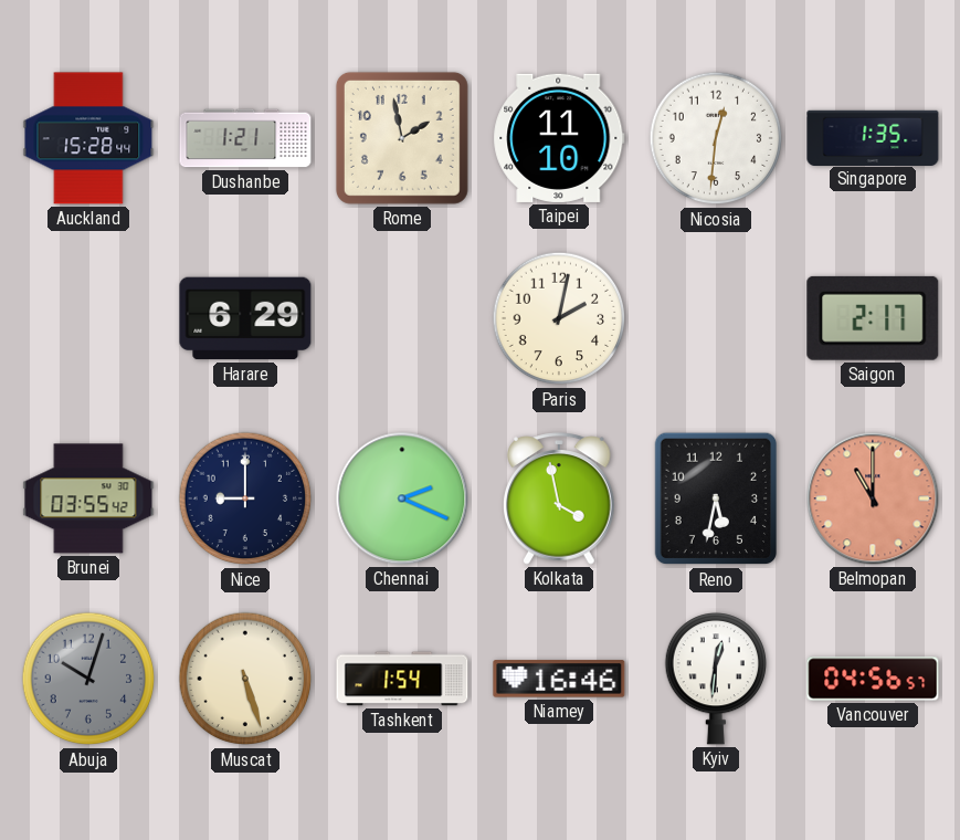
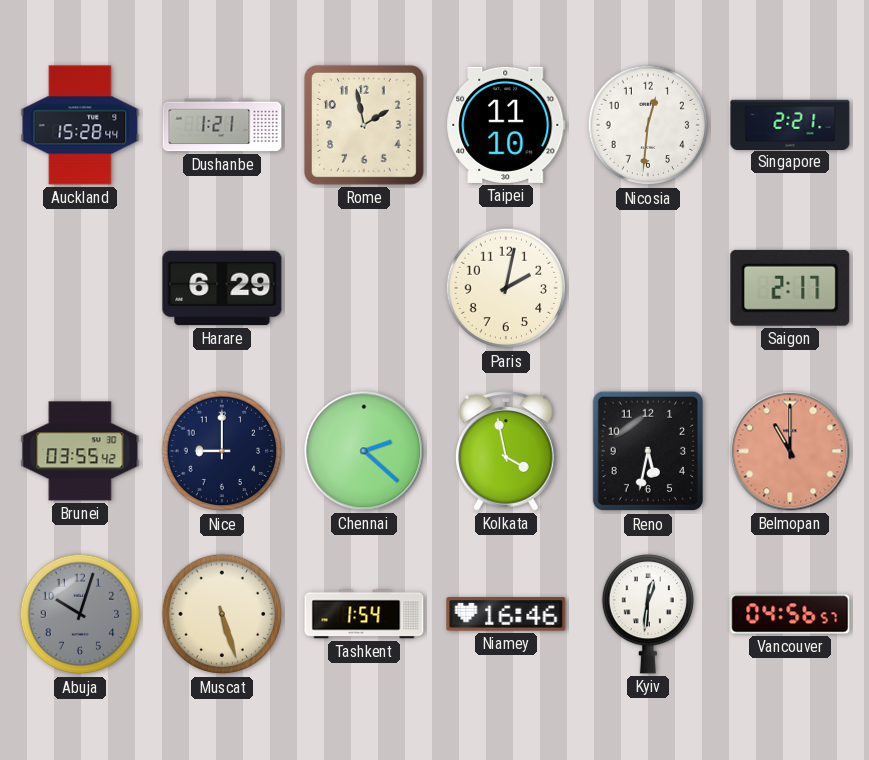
Singapore: 1:35 -> 2:21 (790, 124)
Chennai: 2:19 -> 2:22 (364, 451)
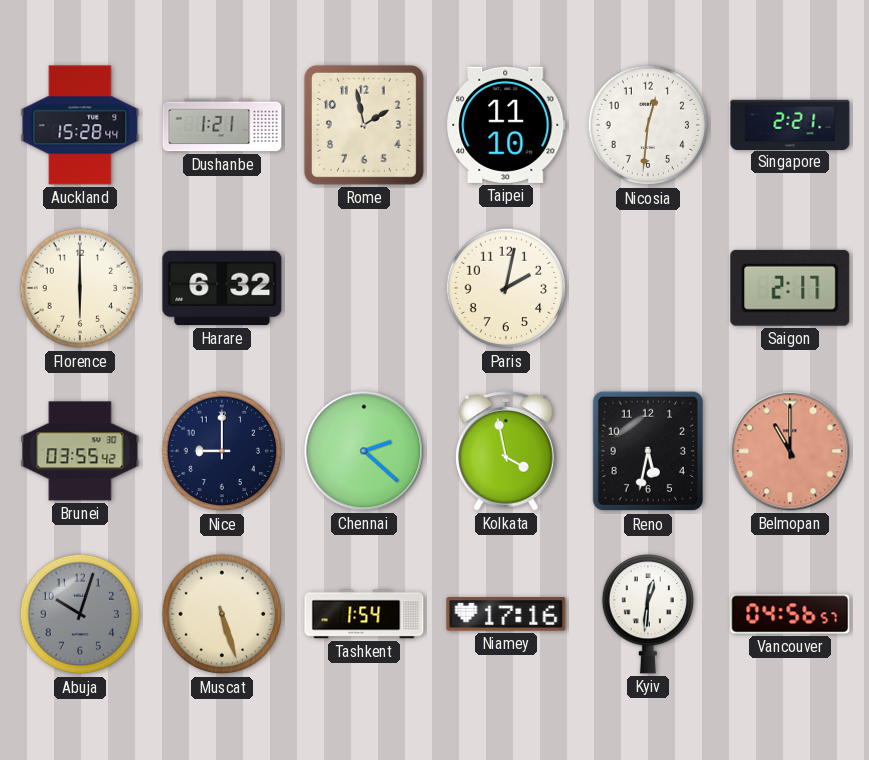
Florence: none -> 6:00 (80, 288)
Harare: 6:29 -> 6:32 (222, 288)
Niamey: 16:46 -> 17:16 (506, 614)
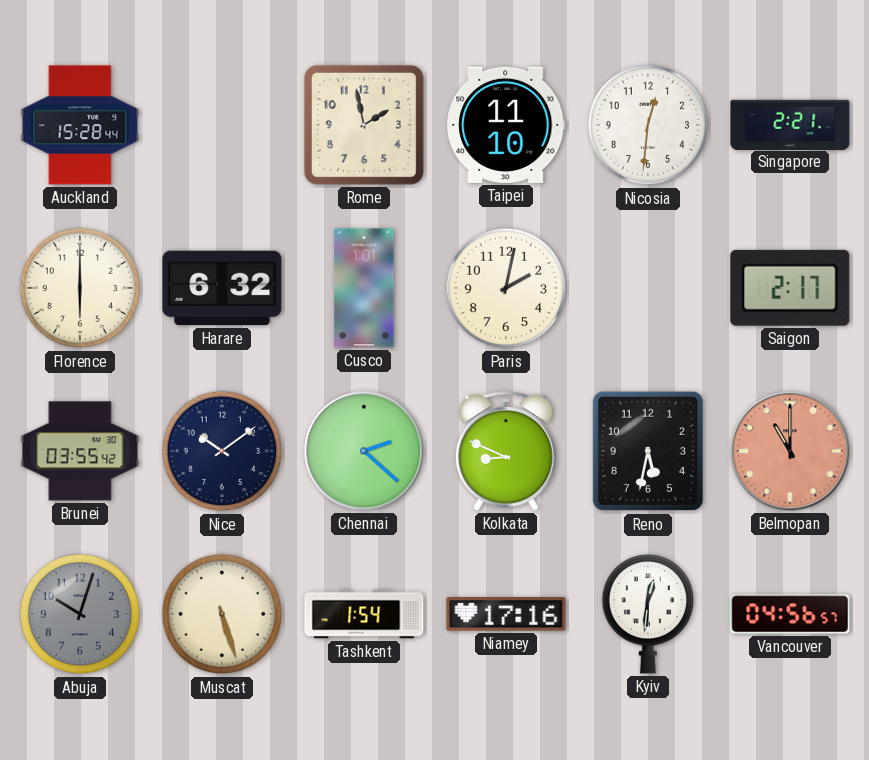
Dushanbe: 1:21 -> none (222, 125)
Cusco: none -> 1:01 (364, 288)
Nice: 9:00 -> 10:09 (222, 451)
Kolkata: 3:58 -> 8:49 (506, 451)
